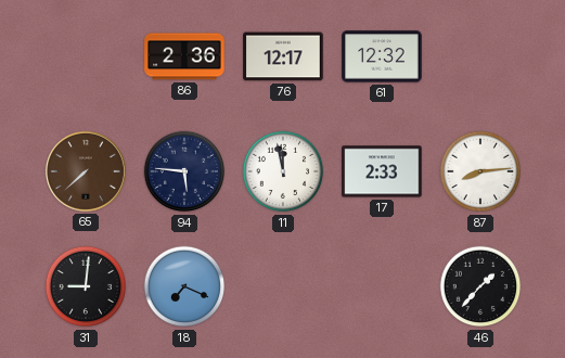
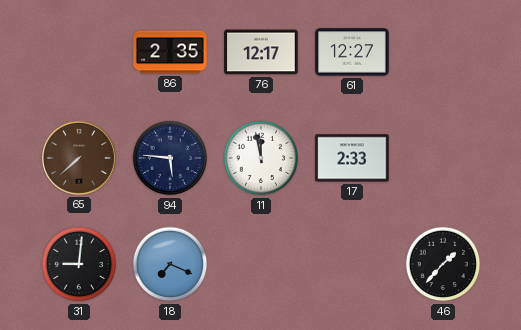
86: 2:36 -> 2:35 (170, 52)
61: 12:32 -> 12:27 (352, 52)
87: 8:14 -> none (480, 171)
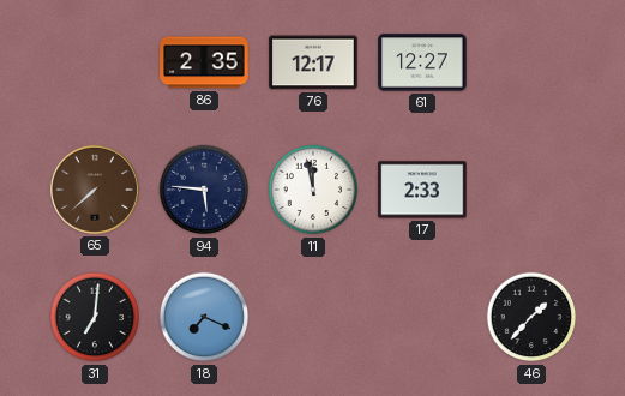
31: 9:01 -> 7:01 (95, 317)
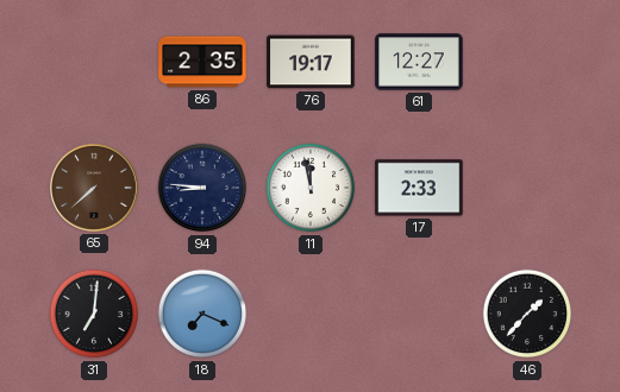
76: 12:17 -> 19:17 (311, 62)
94: 5:46 -> 8:46 (202, 188)
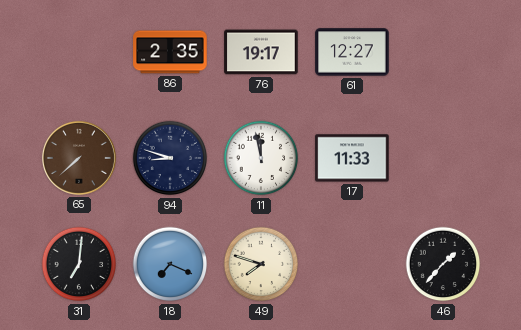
94: 8:46 -> 8:48 (170, 158)
17: 2:33 -> 11:33 (352, 158)
49: none -> 7:48 (261, 264)
